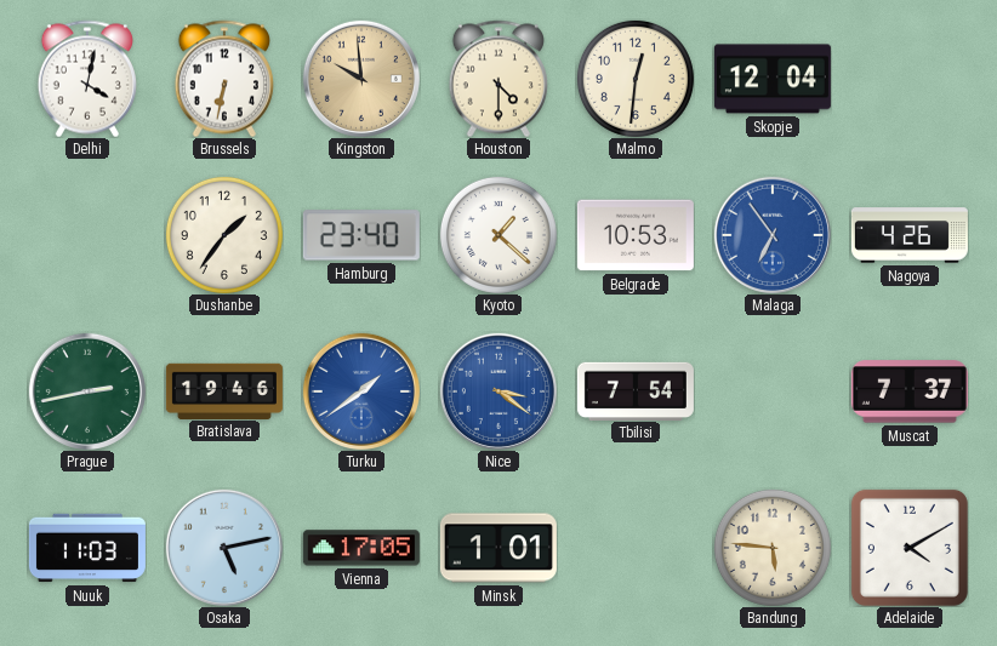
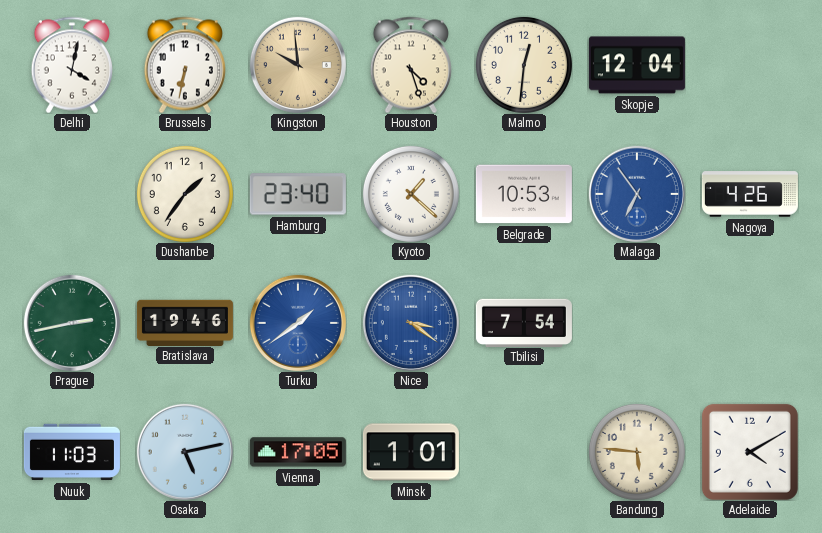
Houston: 4:30 -> 4:27 (411, 65)
Muscat: 7:37 -> none (910, 391)
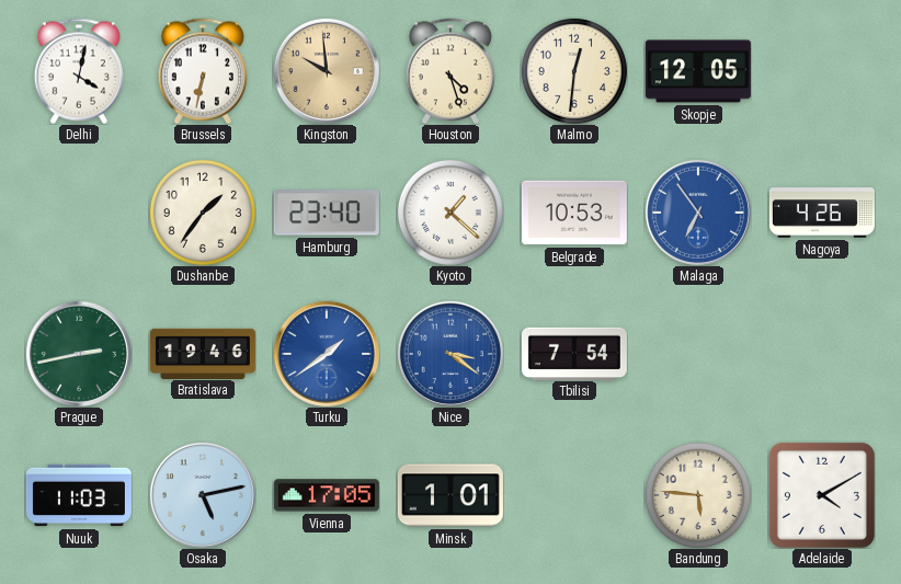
Skopje: 12:04 -> 12:05 (698, 71)
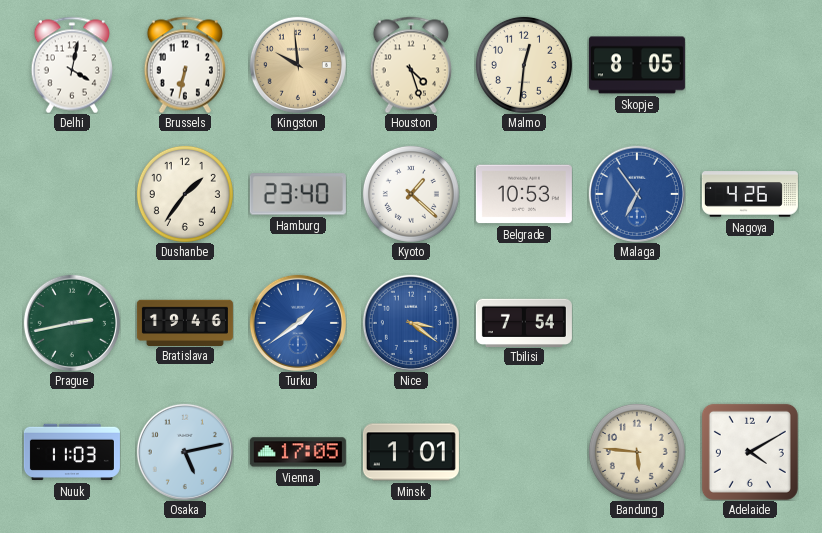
Skopje: 12:05 -> 8:05 (637, 65)
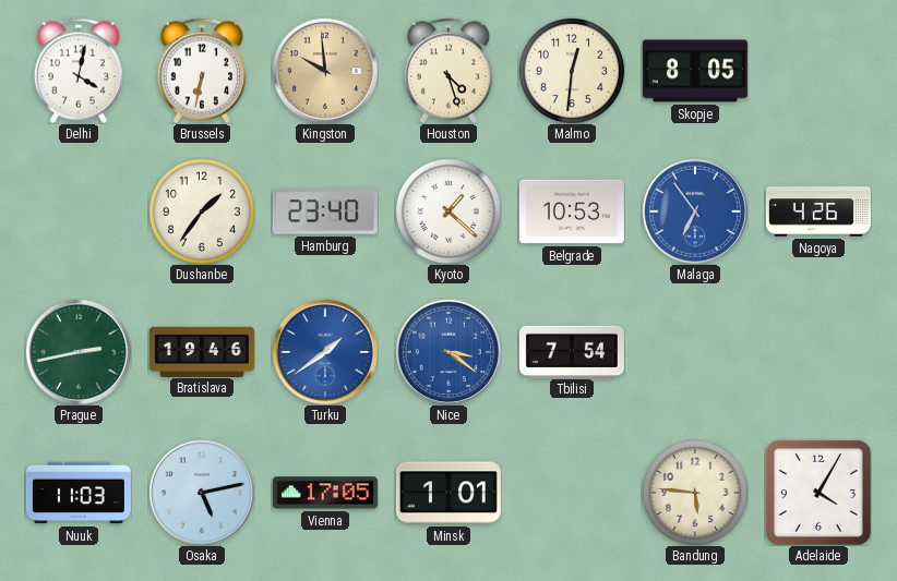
Adelaide: 4:10 -> 4:05 (818, 493)
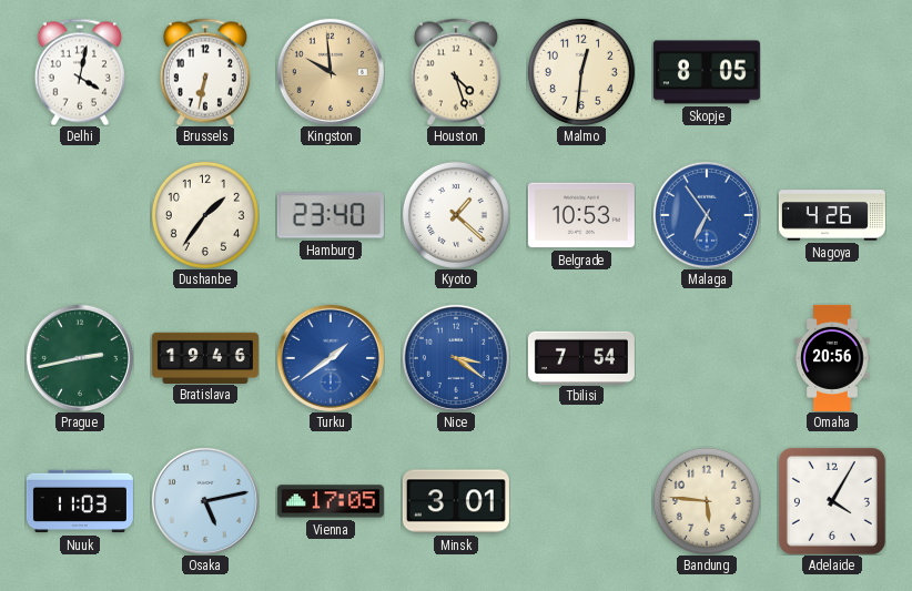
Omaha: none -> 20:56 (832, 358)
Minsk: 1:01 -> 3:01 (456, 501)
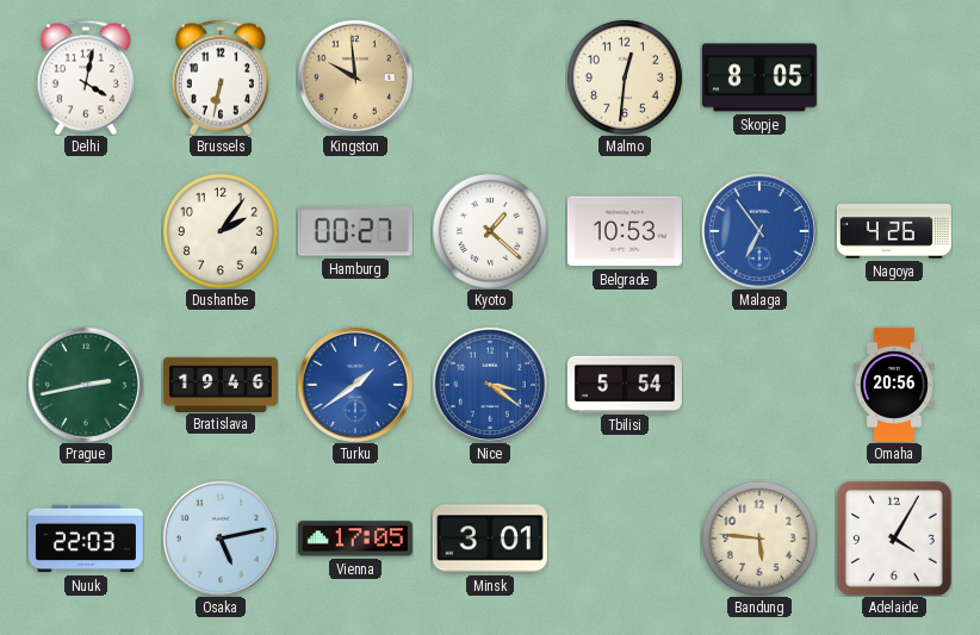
Houston: 4:27 -> none (456, 72)
Dushanbe: 1:36 -> 2:06 (221, 231)
Hamburg: 23:40 -> 00:27 (355, 231)
Tbilisi: 7:54 -> 5:54 (625, 384)
Nuuk: 11:03 -> 22:03 (86, 538)
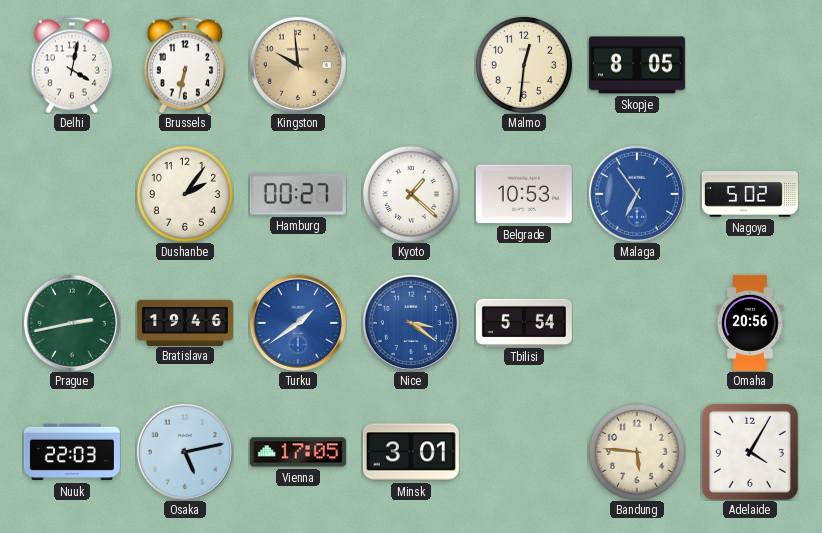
Nagoya: 4:26 -> 5:02 (750, 194)
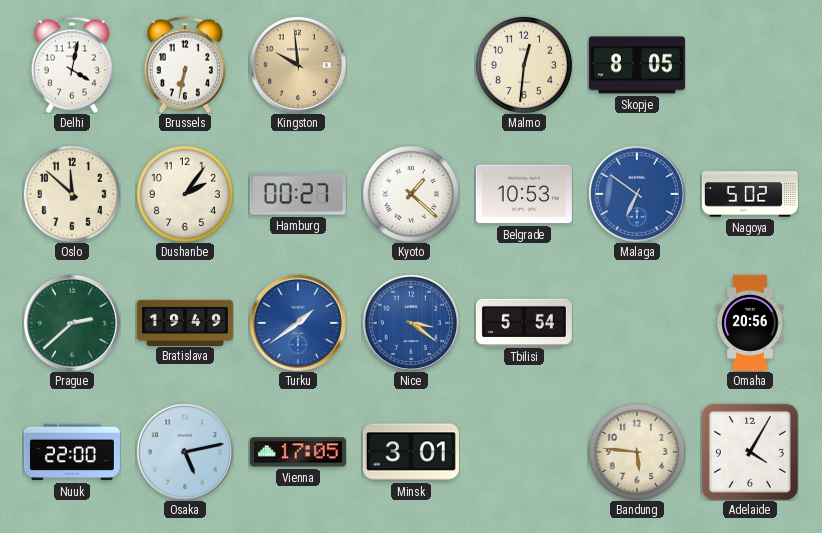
Oslo: none -> 11:52 (72, 194)
Malaga: 6:54 -> 6:51 (637, 194)
Prague: 2:43 -> 2:38 (72, 323)
Bratislava: 19:46 -> 19:49 (185, 322)
Nuuk: 22:03 -> 22:00 (72, 452)
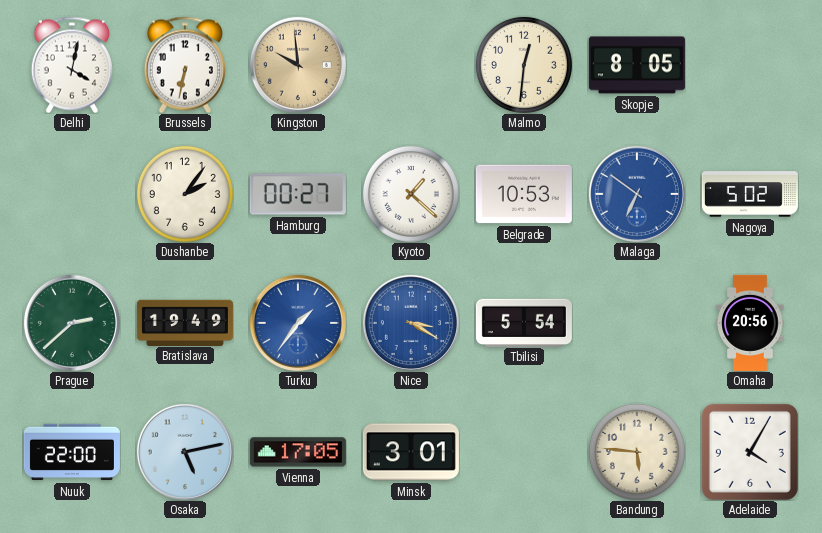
Oslo: 11:52 -> none (72, 194)
Turku: 1:39 -> 1:36 (298, 323)
Nice: 3:21 -> 3:20 (411, 323)
